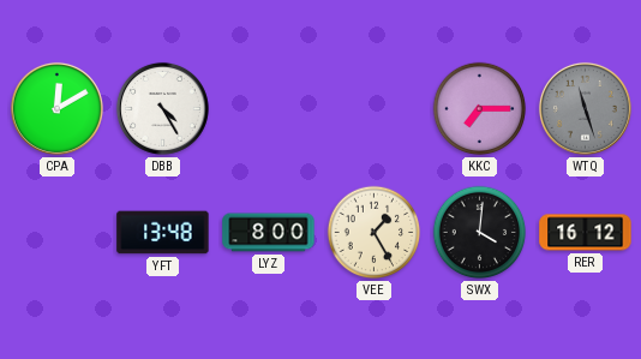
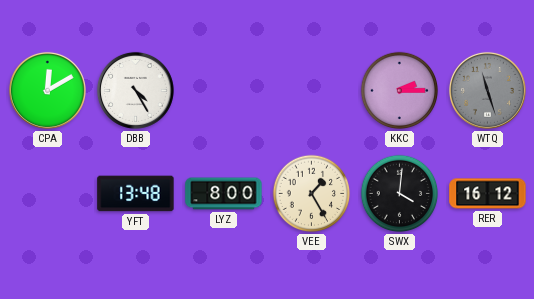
KKC: 7:15 -> 2:15 (400, 91)
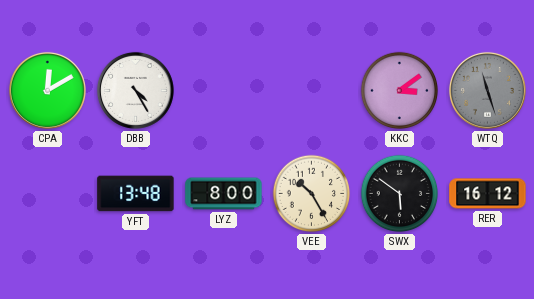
KKC: 2:15 -> 3:09 (400, 91)
VEE: 1:25 -> 10:25 (312, 194)
SWX: 4:01 -> 5:51 (400, 194)
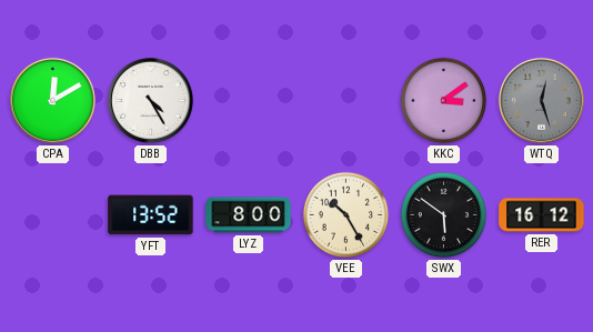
WTQ: 11:27 -> 12:27 (541, 100)
YFT: 13:48 -> 13:52 (151, 215)
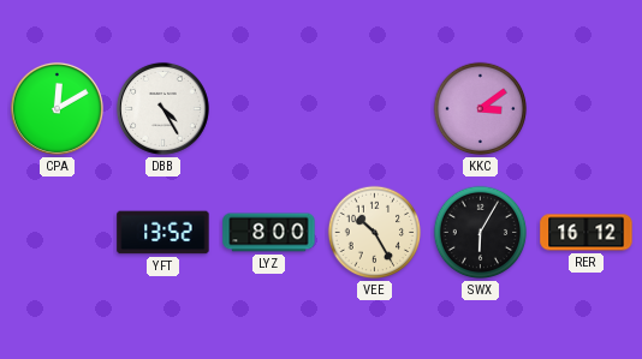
WTQ: 12:27 -> none (541, 100)
SWX: 5:51 -> 6:05 (481, 233)
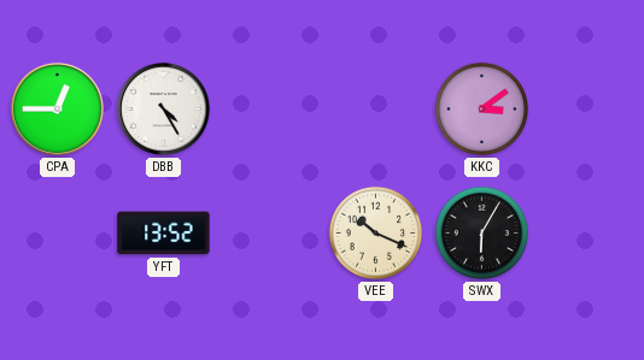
CPA: 12:10 -> 12:45 (57, 108)
LYZ: 8:00 -> none (269, 233)
VEE: 10:25 -> 10:19 (376, 234)
RER: 16:12 -> none (587, 233)
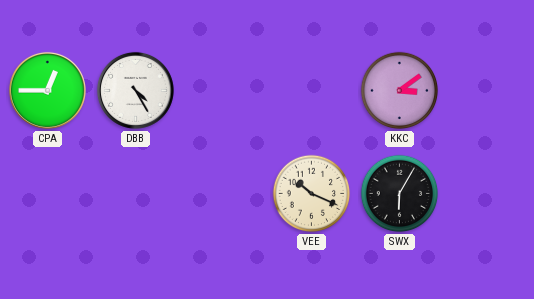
YFT: 13:52 -> none (164, 234)
